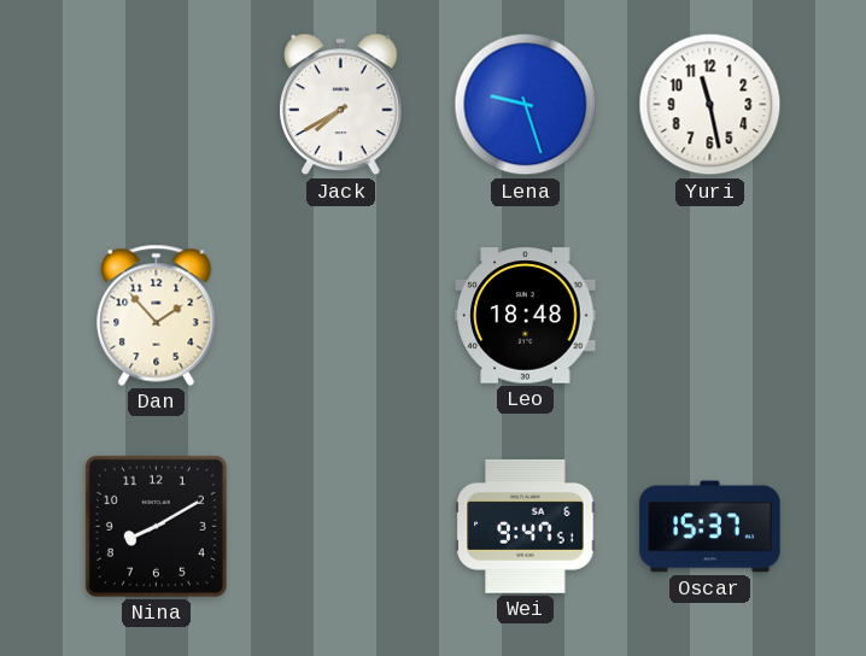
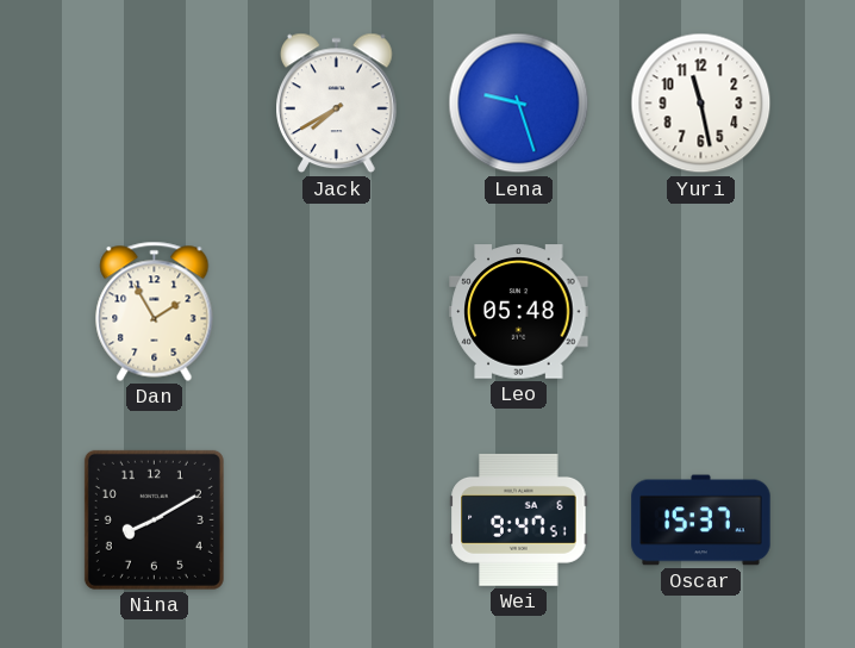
Dan: 1:53 -> 1:55 (155, 311)
Leo: 18:48 -> 05:48 (519, 312)
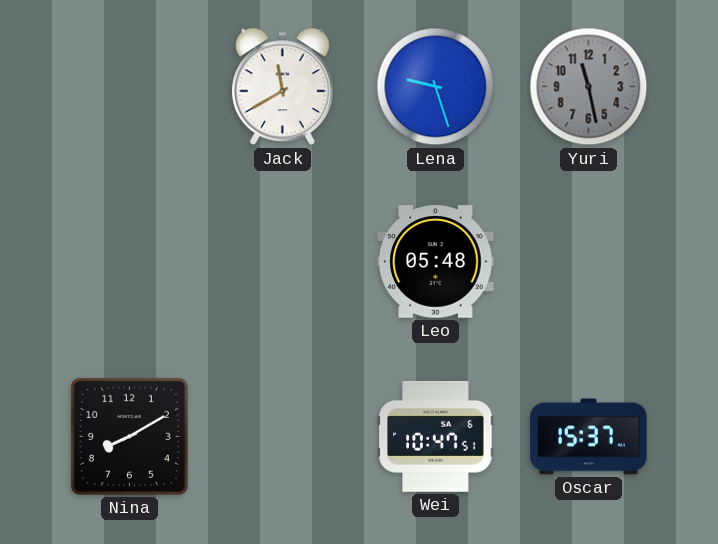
Jack: 7:40 -> 11:40 (283, 87)
Yuri dial: white -> grey (589, 87)
Dan: 1:55 -> none (155, 311)
Wei: 9:47 -> 10:47 (436, 437)
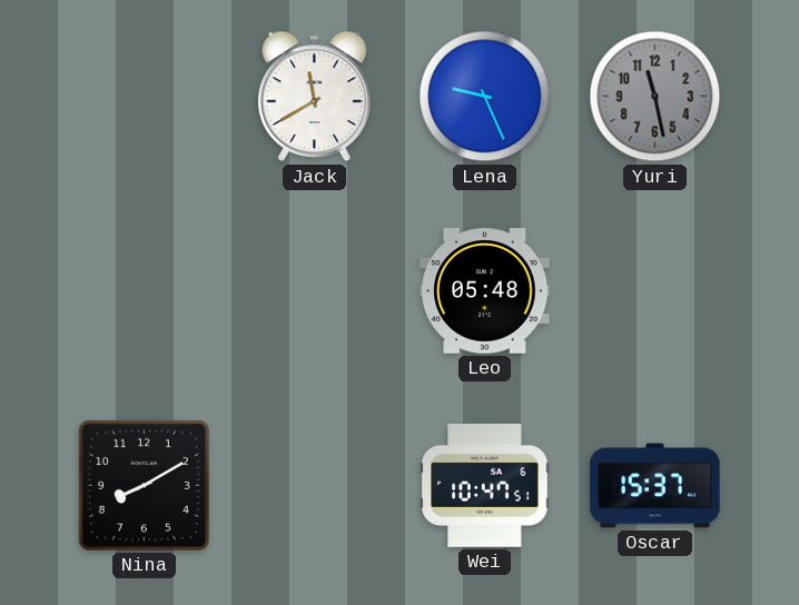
Lena: 9:27 -> 9:26 (485, 97)
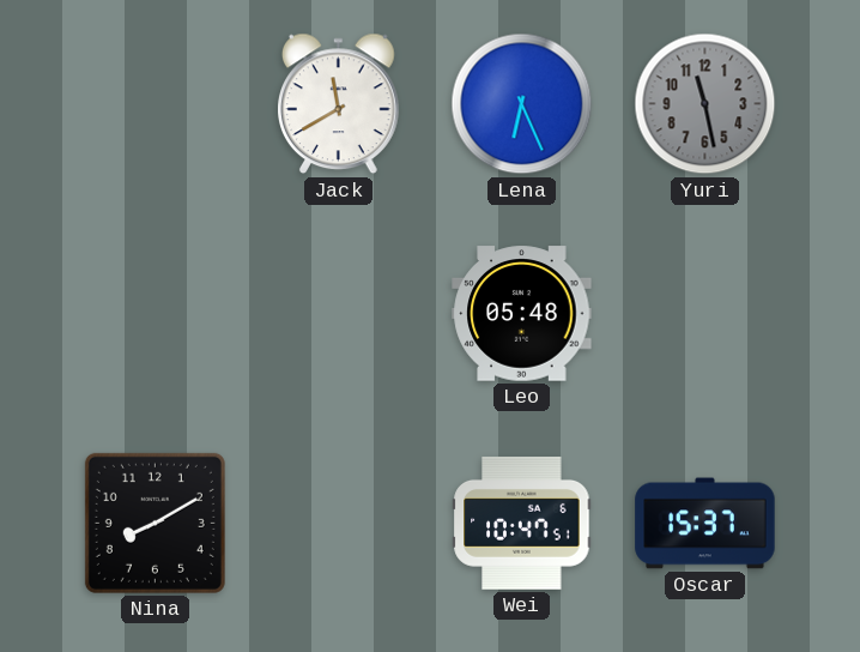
Lena: 9:26 -> 6:26 (522, 104)
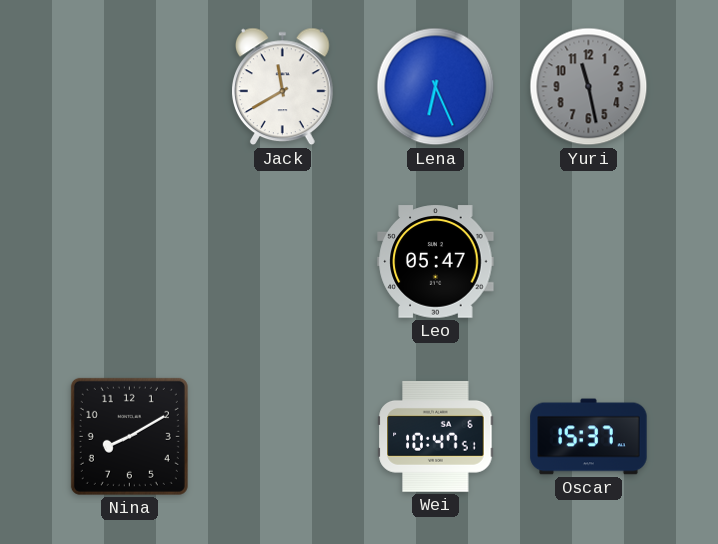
Leo: 05:48 -> 05:47 (436, 262)
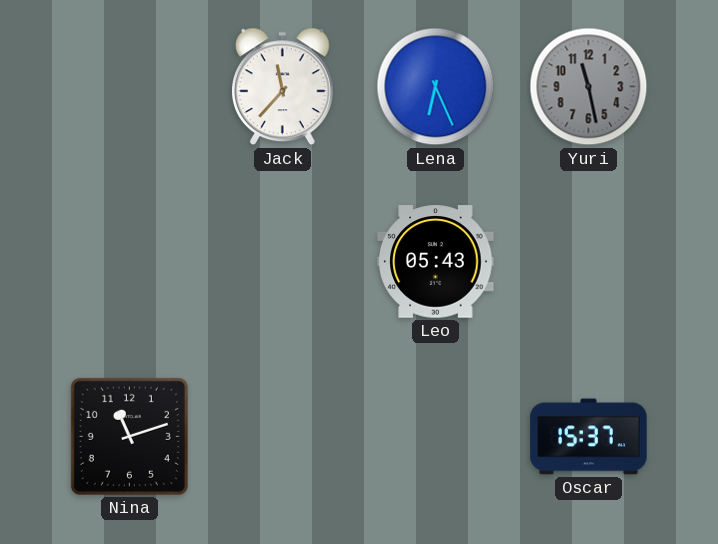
Jack: 11:40 -> 11:37 (283, 87)
Leo: 05:47 -> 05:43 (436, 262)
Nina: 8:10 -> 11:12 (129, 436)
Wei: 10:47 -> none (436, 437)
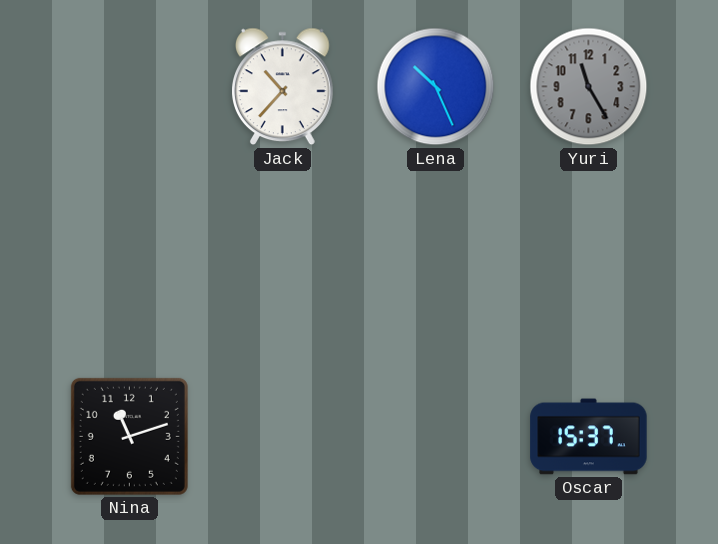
Jack: 11:37 -> 10:37 (283, 87)
Lena: 6:26 -> 10:26 (436, 87)
Yuri: 11:28 -> 11:25 (589, 87)
Leo: 05:43 -> none (436, 262)
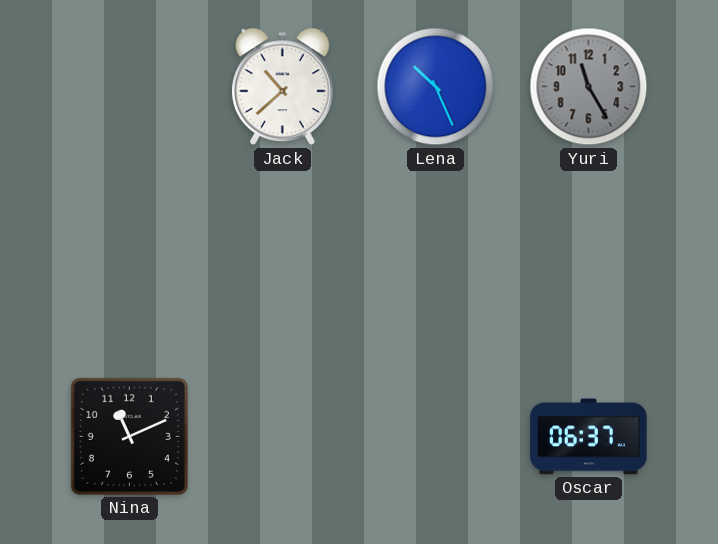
Jack: 10:37 -> 10:38 (283, 87)
Nina: 11:12 -> 11:11 (129, 436)
Oscar: 15:37 -> 06:37 (589, 437)
